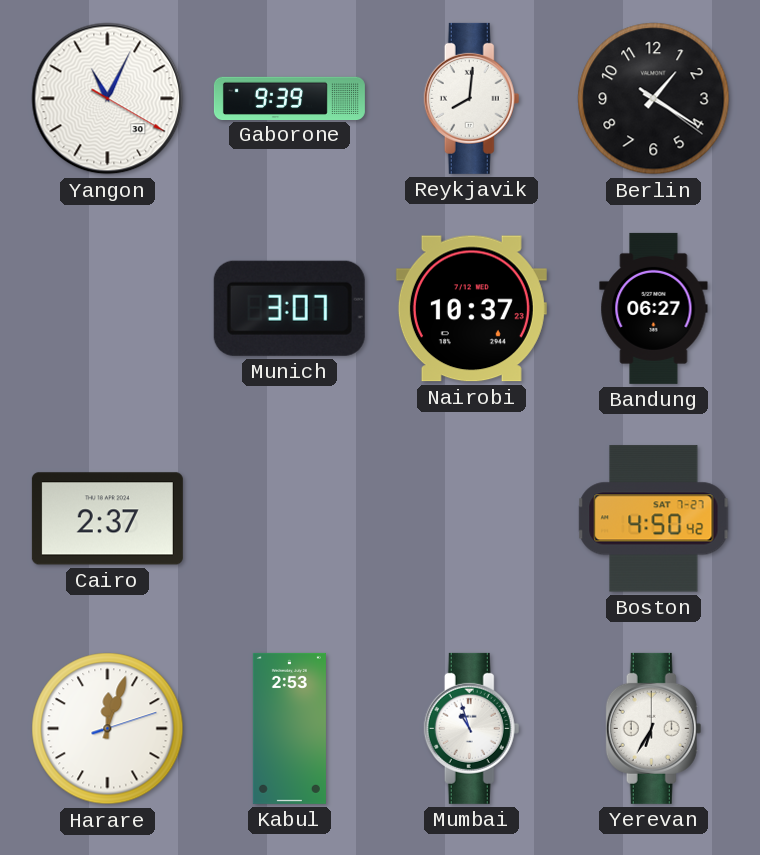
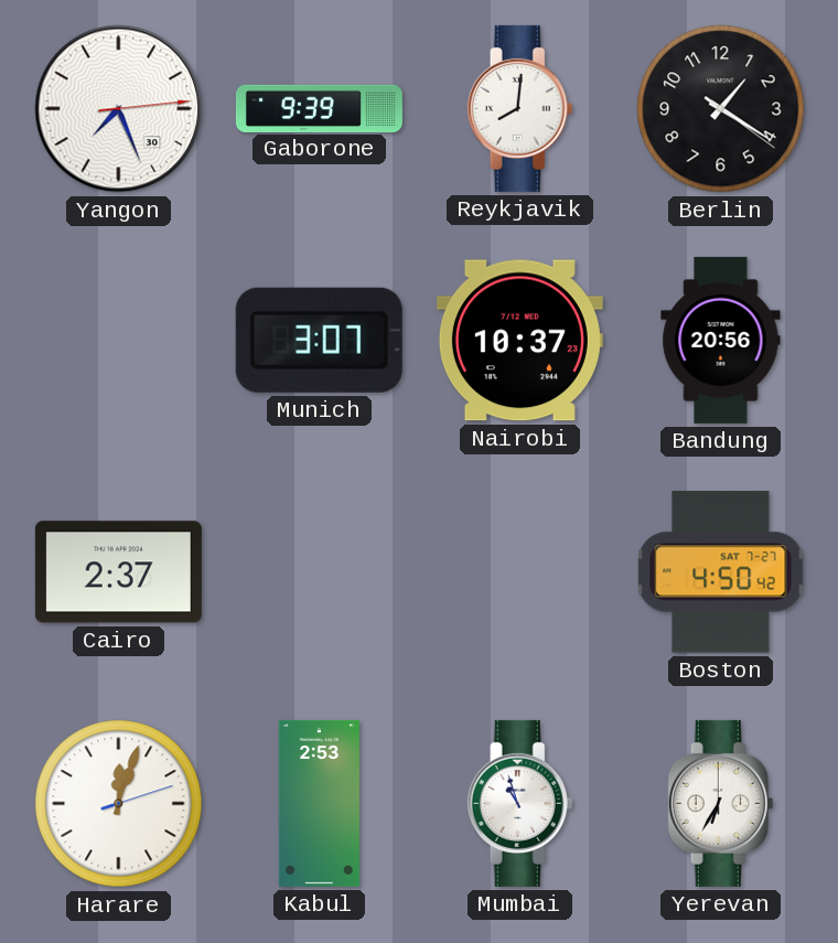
Yangon: 11:04 -> 7:26 (119, 109)
Bandung: 06:27 -> 20:56 (721, 340)
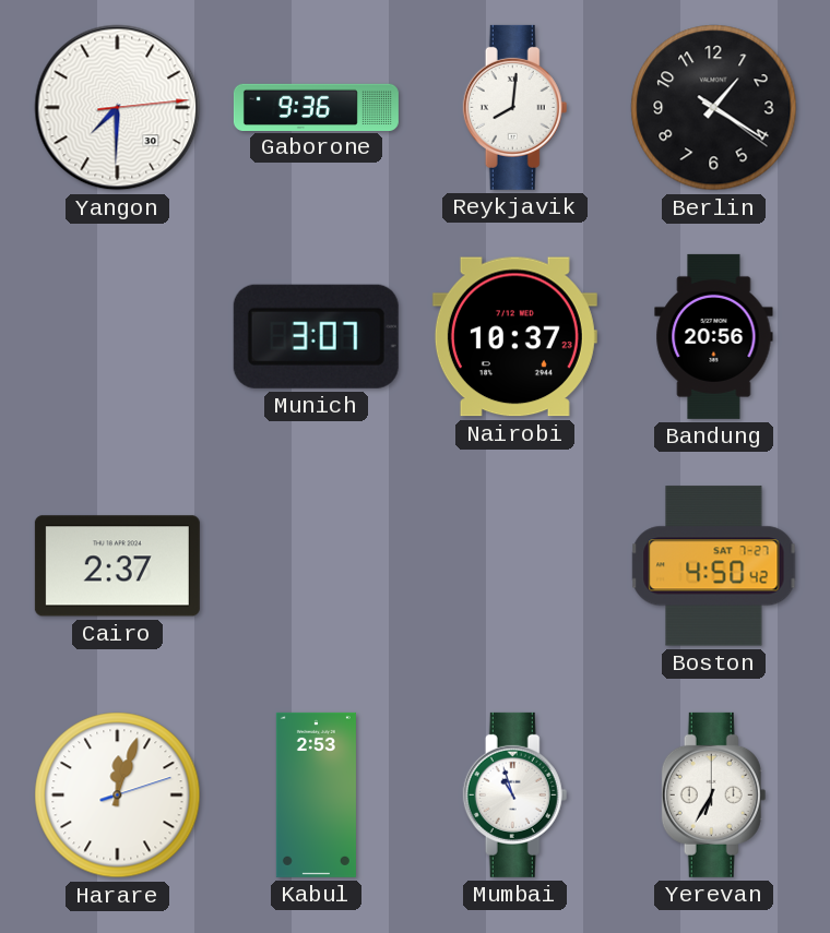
Yangon: 7:26 -> 7:30 (118, 108)
Gaborone: 9:39 -> 9:36 (316, 107)
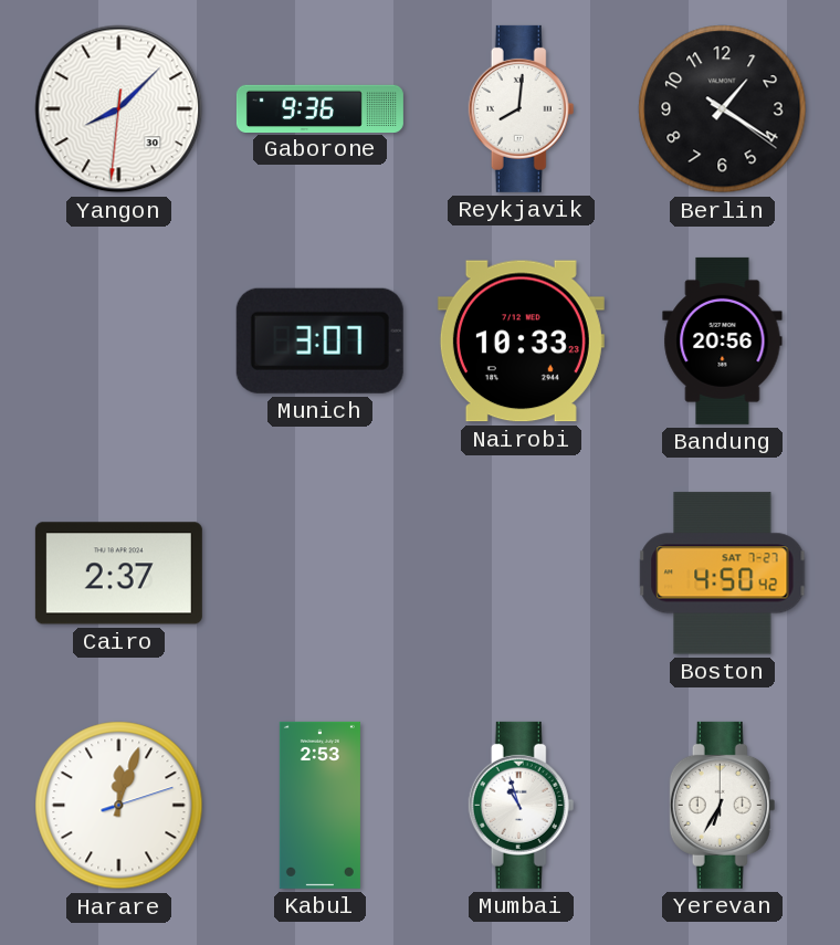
Yangon: 7:30 -> 8:07 (119, 109)
Nairobi: 10:37 -> 10:33 (521, 342)
